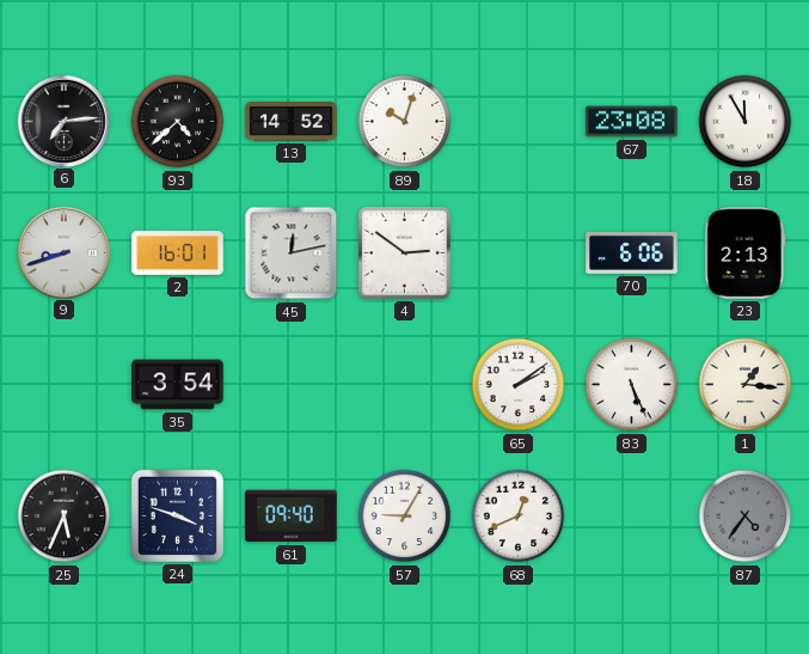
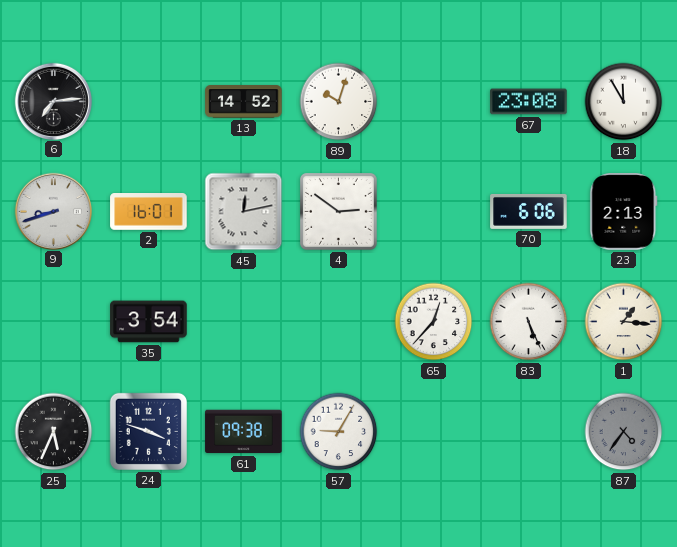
93: 4:38 -> none (178, 122)
65: 2:09 -> 12:37 (434, 322)
61: 09:40 -> 09:38 (244, 432)
68: 12:41 -> none (519, 517)
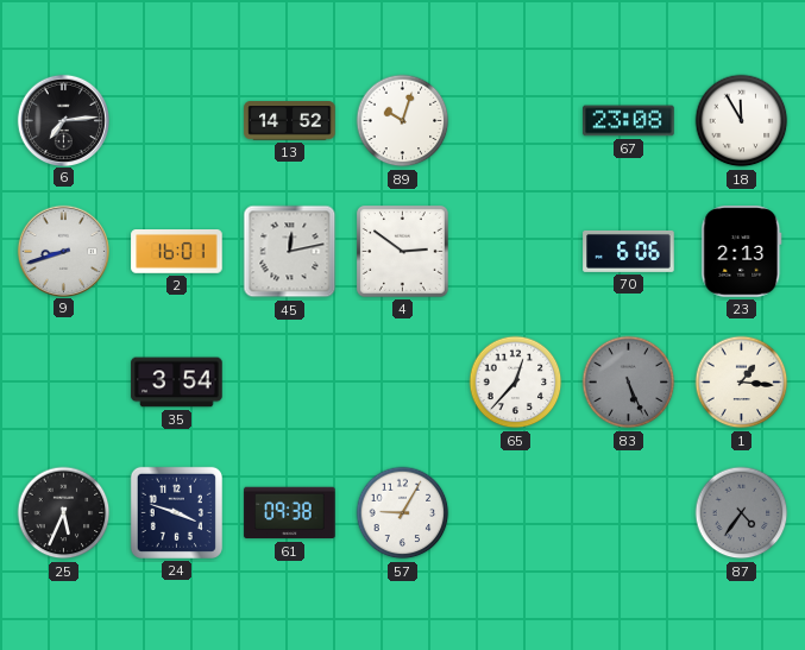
83 dial: white -> grey (629, 383)
